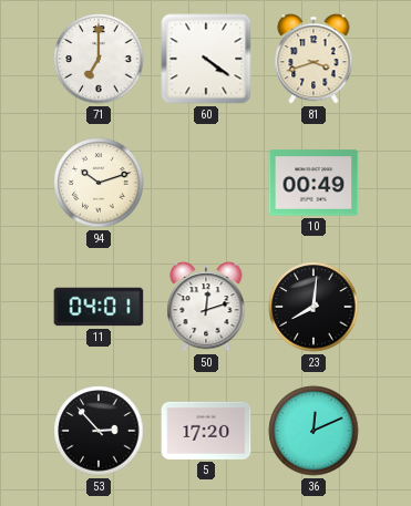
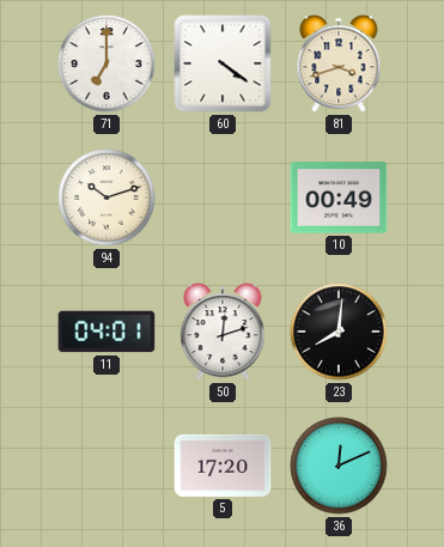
53: 2:53 -> none (99, 431)
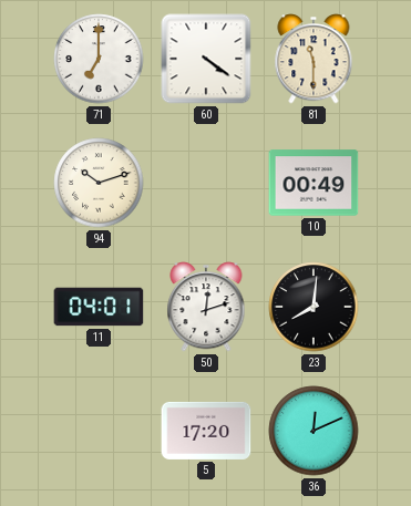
81: 3:42 -> 11:30 (314, 59)
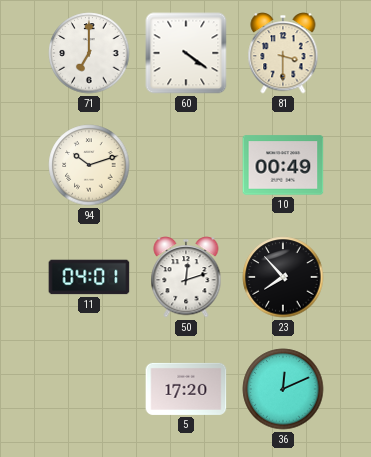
81: 11:30 -> 3:30 (283, 53)
23: 8:01 -> 7:53 (283, 277)
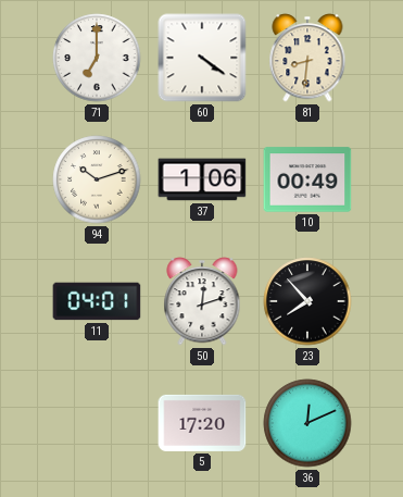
81: 3:30 -> 8:31 (307, 58)
37: none -> 1:06 (202, 179)
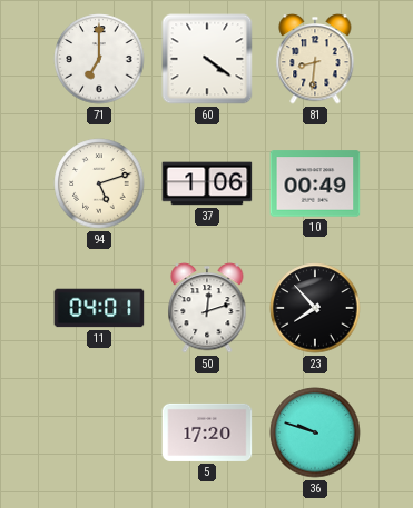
94: 10:12 -> 5:12 (99, 183)
36: 12:11 -> 9:48 (315, 432)
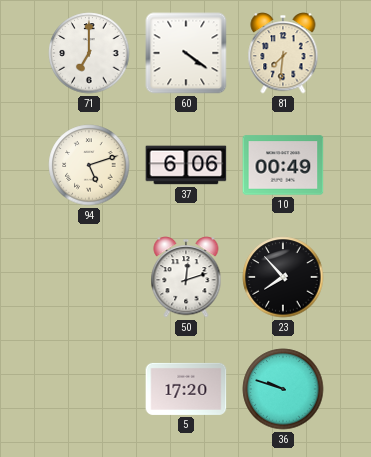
81: 8:31 -> 7:31 (283, 53)
37: 1:06 -> 6:06 (186, 165)
11: 04:01 -> none (99, 308)
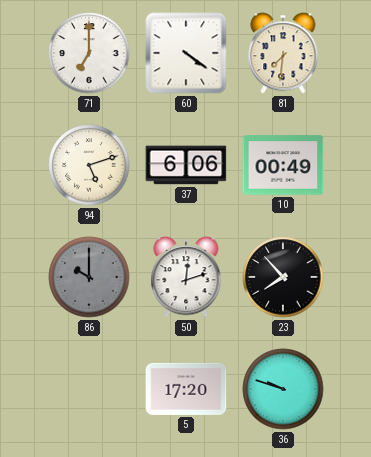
86: none -> 10:00 (89, 277)
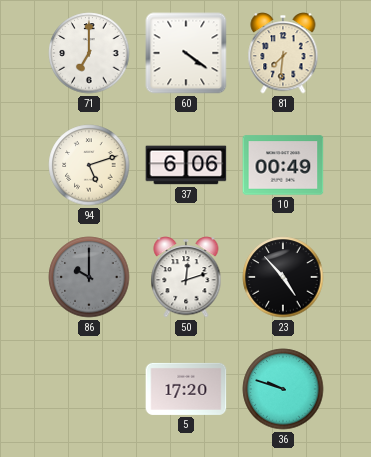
23: 7:53 -> 4:53 (283, 277)
